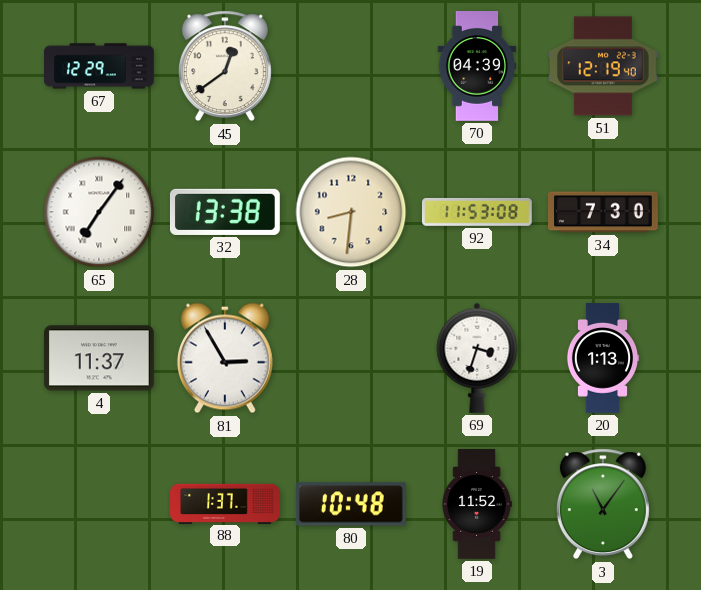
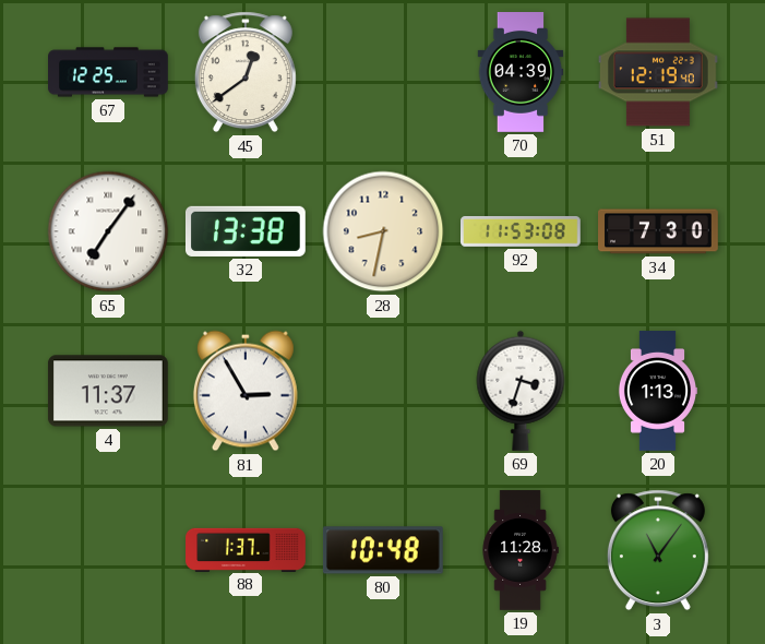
67: 12:29 -> 12:25 (109, 72)
28: 8:31 -> 8:32 (383, 231)
19: 11:52 -> 11:28 (521, 550)
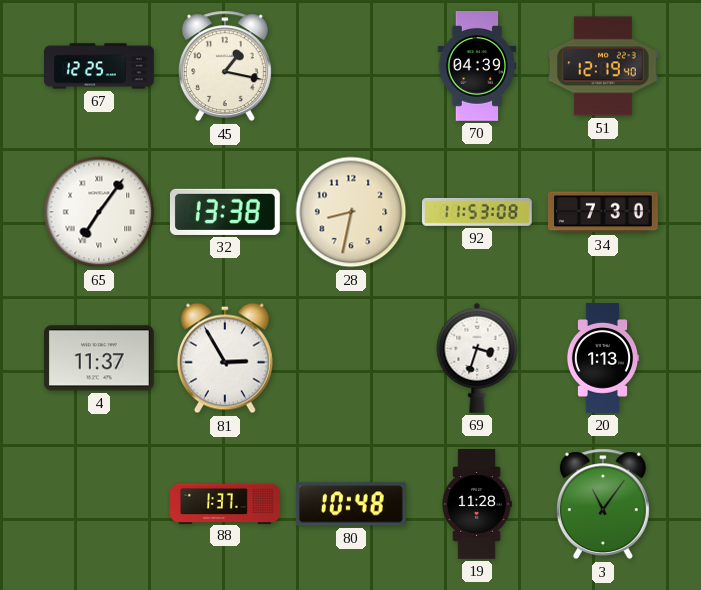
45: 12:39 -> 1:17 (225, 66)
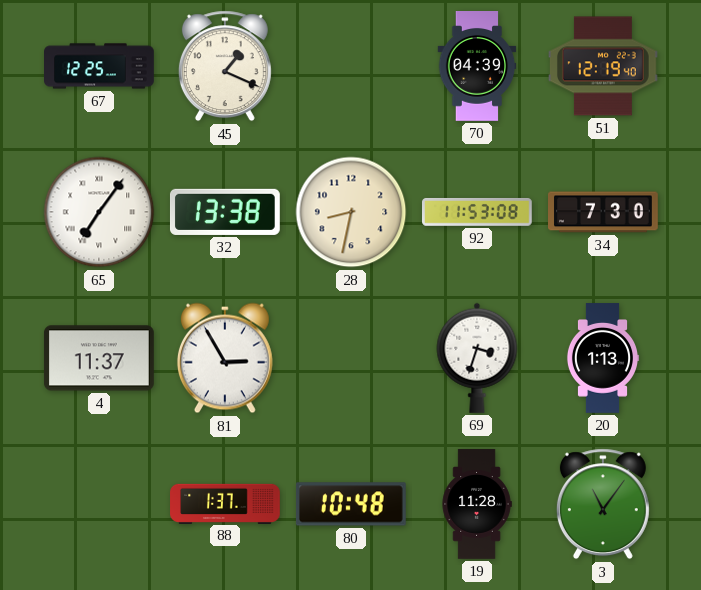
45: 1:17 -> 1:19 (225, 66)
